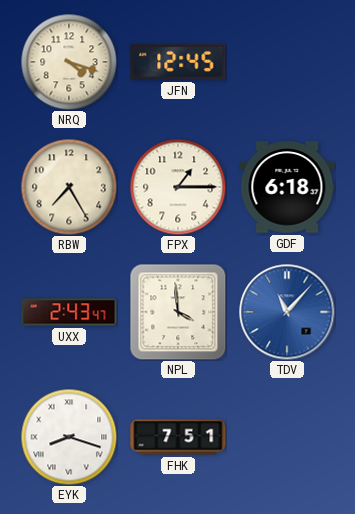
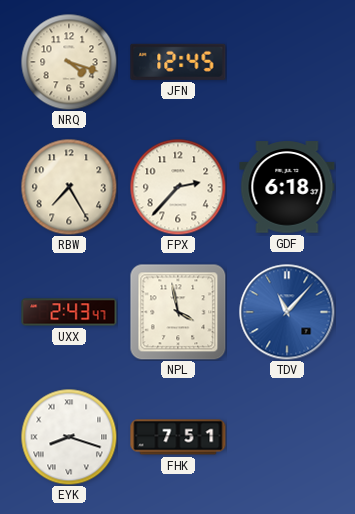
FPX: 1:15 -> 2:37 (178, 187)
NPL: 3:59 -> 3:58 (178, 312)
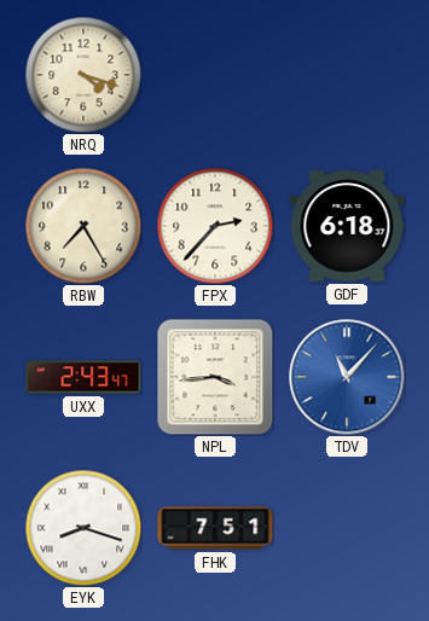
JFN: 12:45 -> none (178, 62)
NPL: 3:58 -> 3:44 (215, 377)
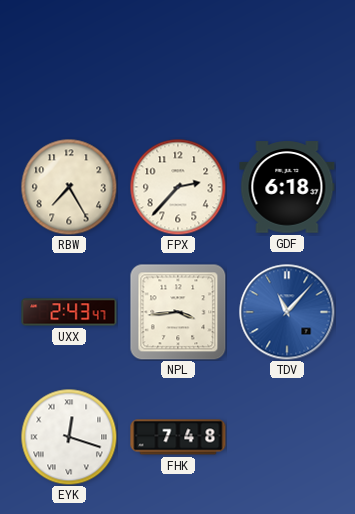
NRQ: 4:18 -> none (83, 75)
EYK: 8:18 -> 12:18 (69, 437)
FHK: 7:51 -> 7:48 (178, 437)
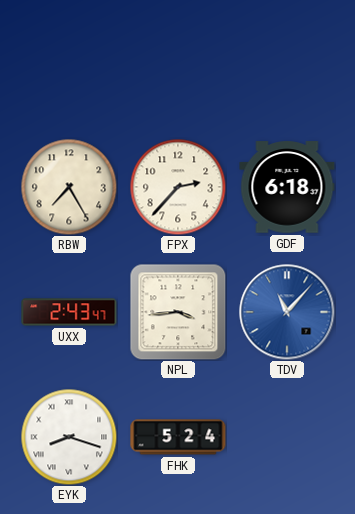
EYK: 12:18 -> 8:18 (69, 437)
FHK: 7:48 -> 5:24 (178, 437)
